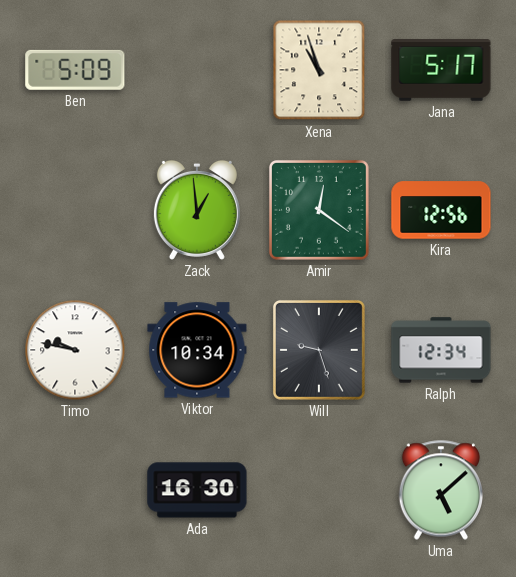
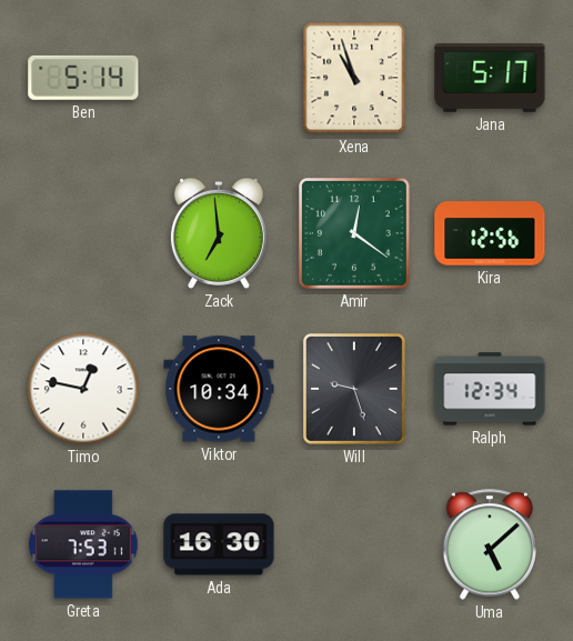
Ben: 5:09 -> 5:14 (83, 78)
Zack: 12:59 -> 6:59 (219, 233)
Timo: 9:47 -> 12:47 (83, 389)
Greta: none -> 7:53 (83, 544)
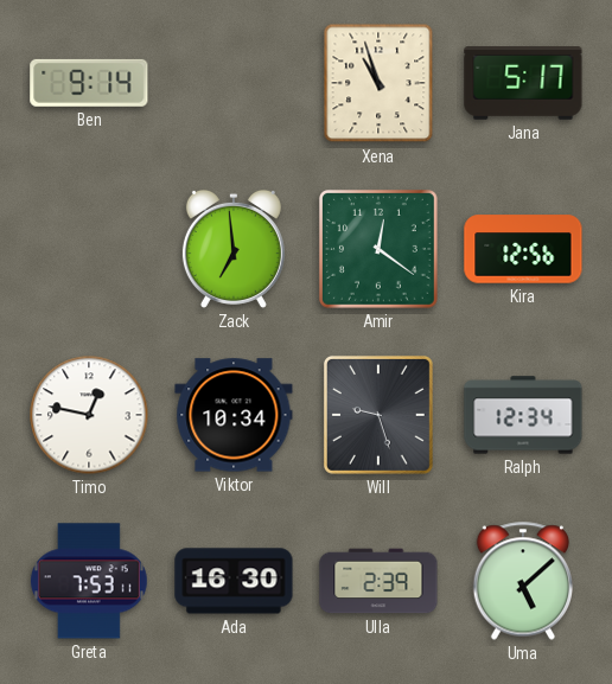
Ben: 5:14 -> 9:14 (89, 83)
Ulla: none -> 2:39 (378, 581)
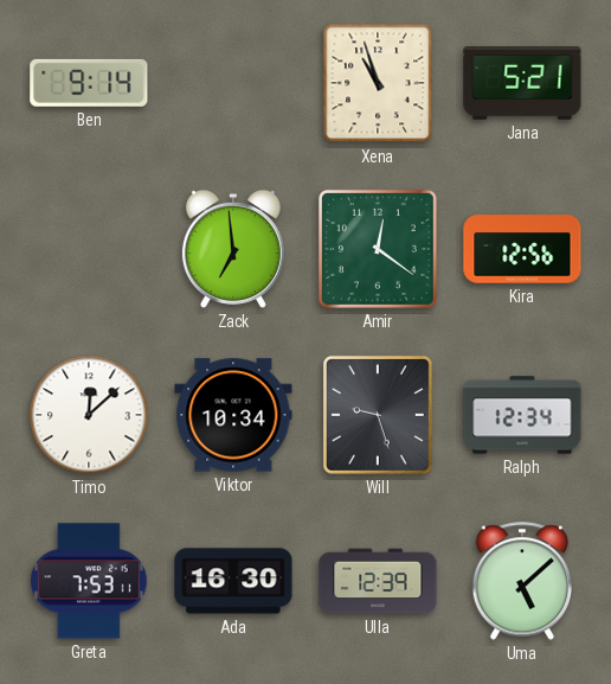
Jana: 5:17 -> 5:21 (522, 84)
Timo: 12:47 -> 12:08 (89, 415)
Ulla: 2:39 -> 12:39 (378, 581)
